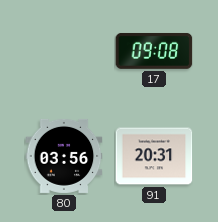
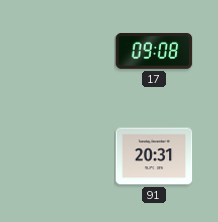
80: 03:56 -> none (64, 156)
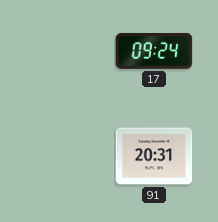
17: 09:08 -> 09:24 (154, 51)
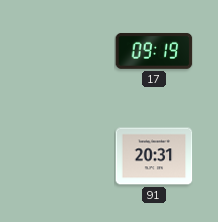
17: 09:24 -> 09:19 (154, 51)
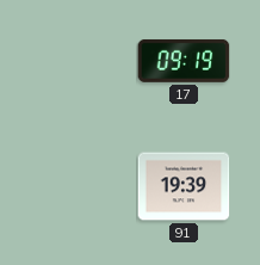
91: 20:31 -> 19:39 (184, 186)
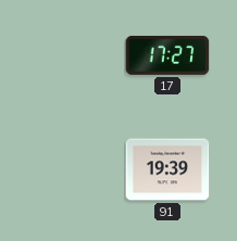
17: 09:19 -> 17:27 (167, 55)
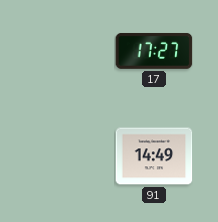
91: 19:39 -> 14:49 (154, 156)
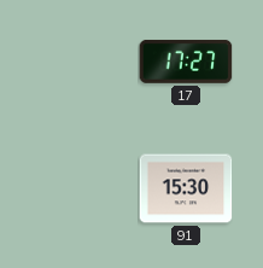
91: 14:49 -> 15:30 (186, 188)
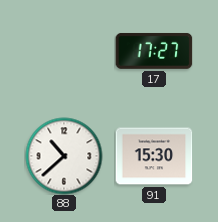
88: none -> 10:38 (64, 156)
